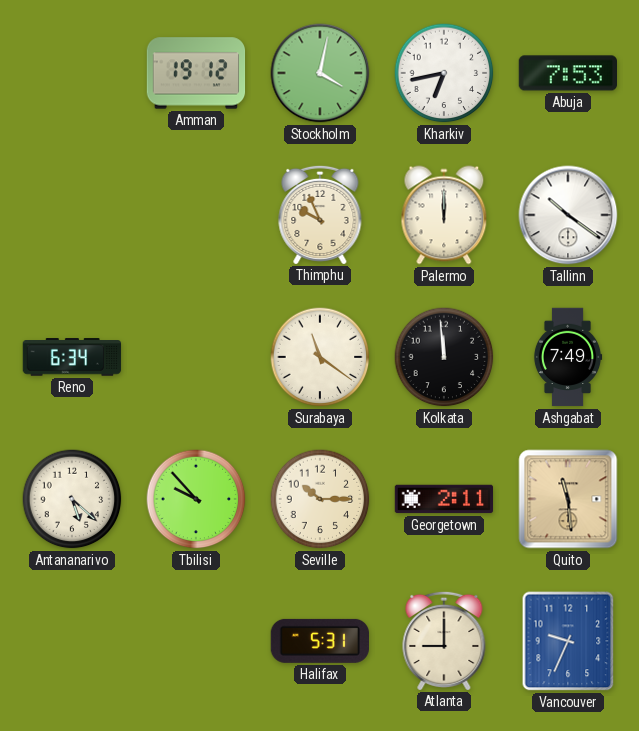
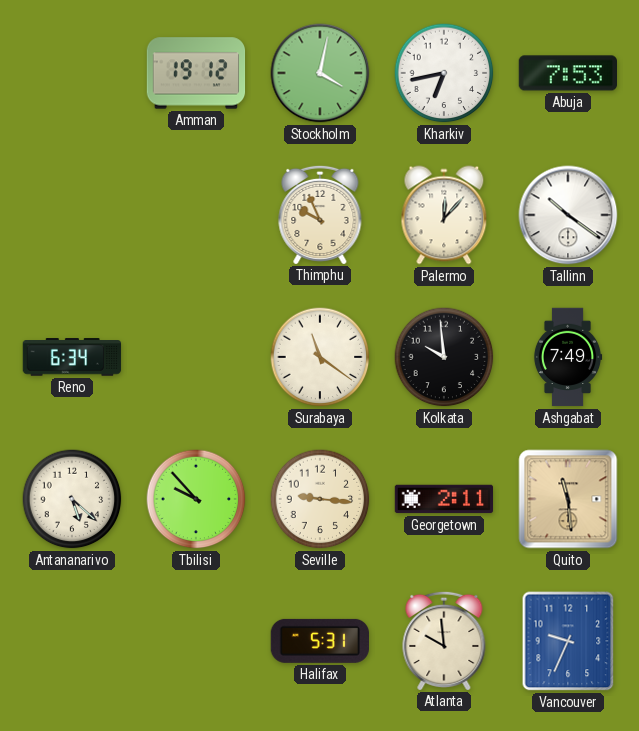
Palermo: 12:00 -> 12:07 (444, 215)
Kolkata: 11:59 -> 9:59 (444, 357)
Seville: 10:15 -> 9:16 (320, 499)
Atlanta: 9:00 -> 9:59 (444, 640)
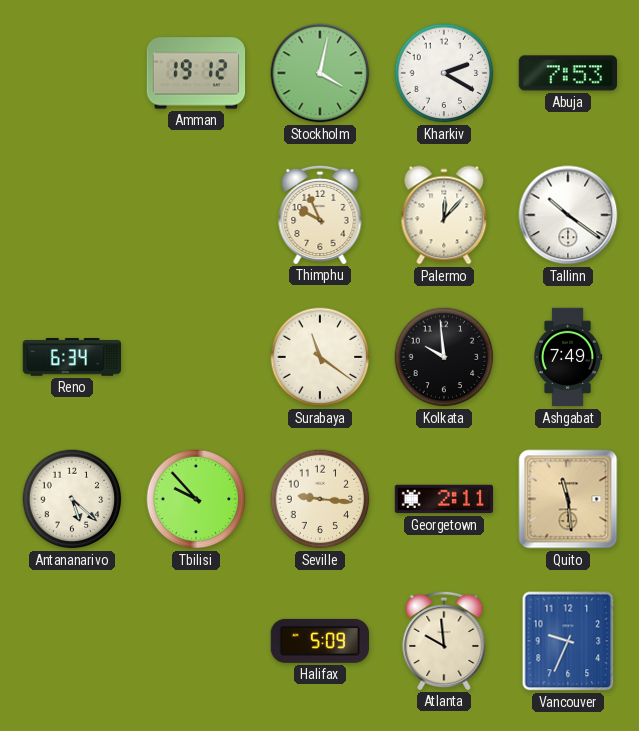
Kharkiv: 6:43 -> 2:20 (444, 73)
Halifax: 5:31 -> 5:09 (319, 641)
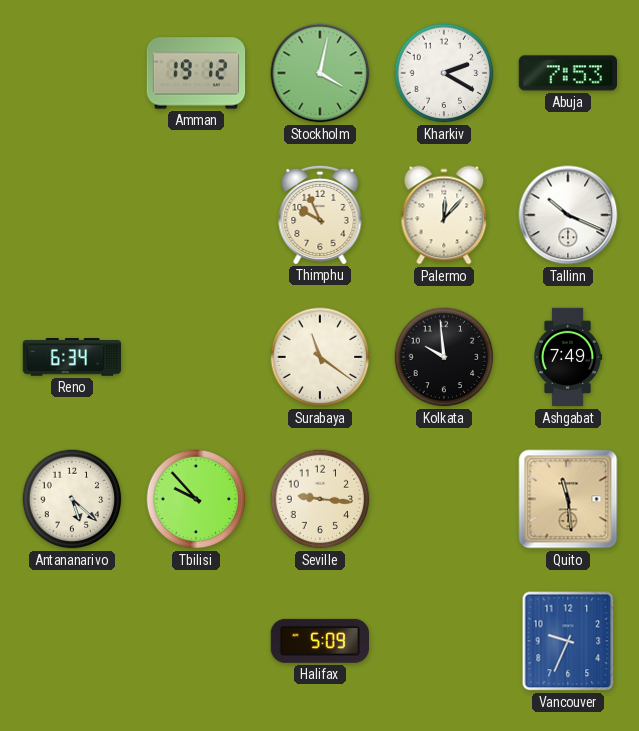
Tallinn: 10:21 -> 10:19 (568, 215)
Georgetown: 2:11 -> none (444, 499)
Atlanta: 9:59 -> none (444, 640)
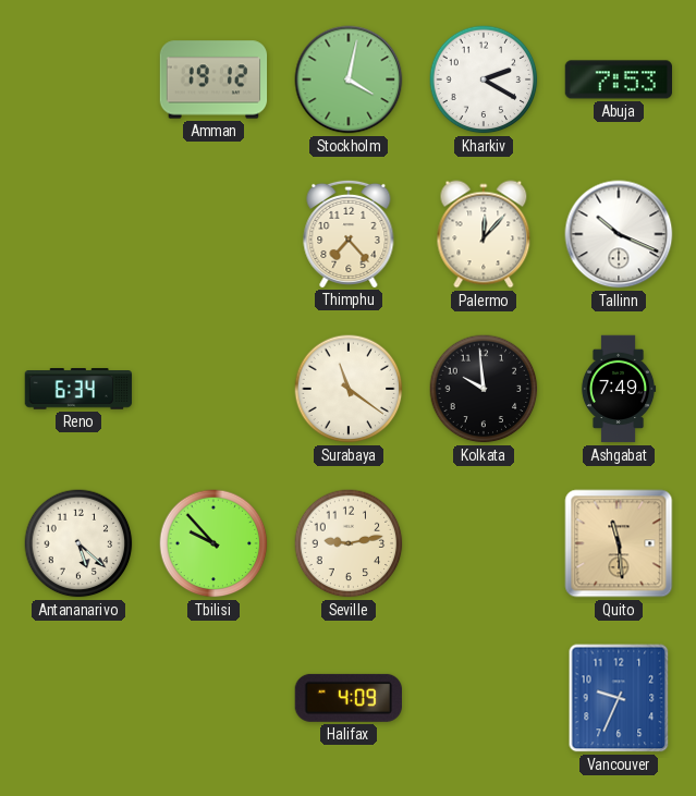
Thimphu: 9:56 -> 7:23 (349, 233)
Seville: 9:16 -> 9:13 (349, 543)
Halifax: 5:09 -> 4:09 (347, 698)
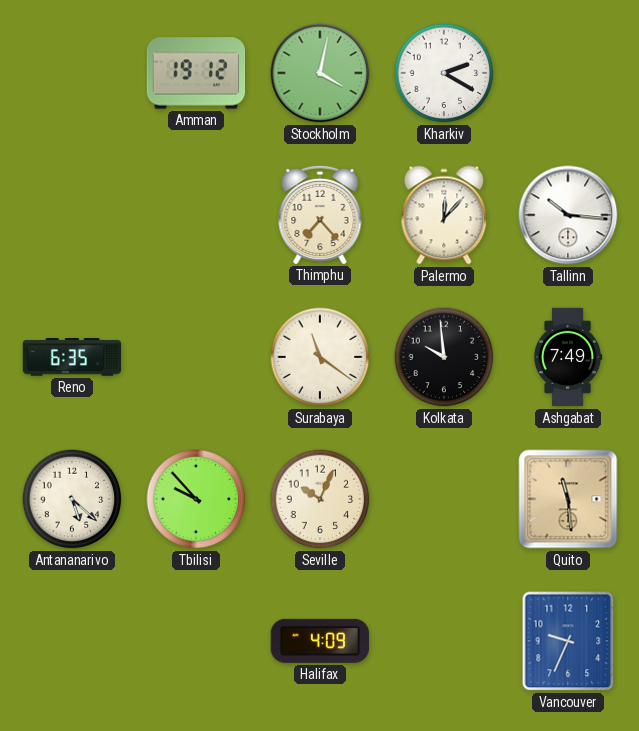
Abuja: 7:53 -> none (618, 79)
Tallinn: 10:19 -> 10:16 (568, 215)
Reno: 6:34 -> 6:35 (72, 357)
Seville: 9:13 -> 10:04 (320, 499)
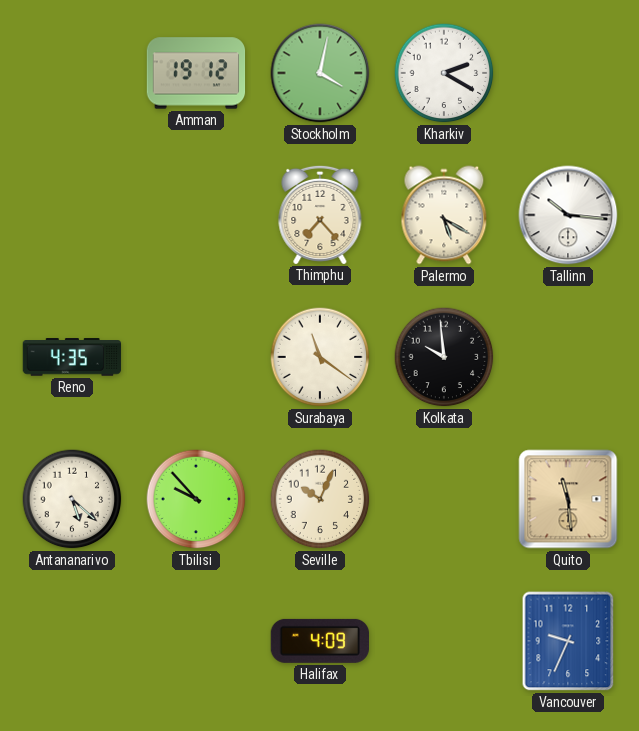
Palermo: 12:07 -> 5:20 (444, 215)
Reno: 6:35 -> 4:35 (72, 357)
Ashgabat: 7:49 -> none (568, 357)
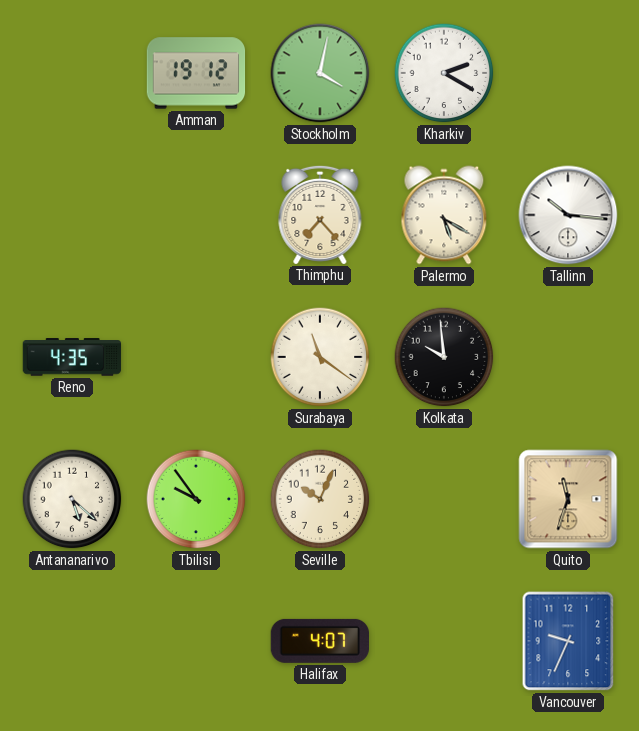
Tbilisi: 9:53 -> 9:54 (196, 499)
Quito: 11:29 -> 11:33 (568, 499)
Halifax: 4:09 -> 4:07 (319, 641)
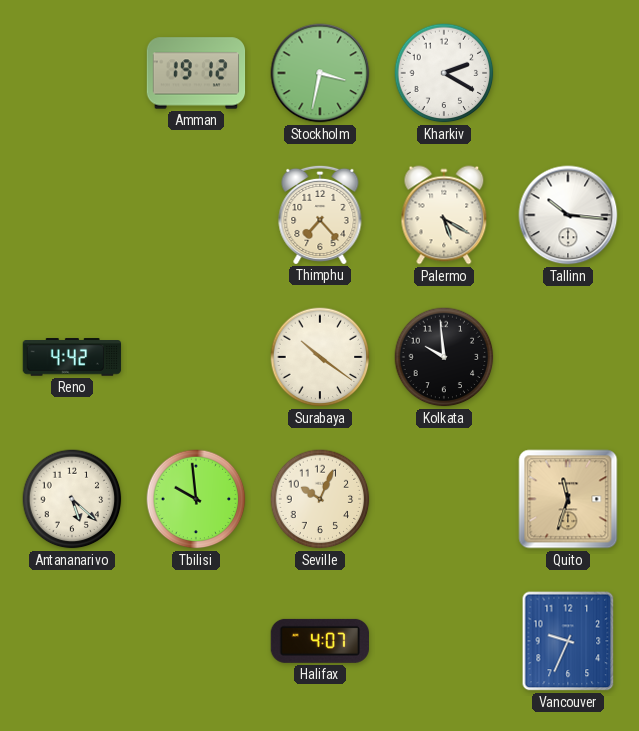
Stockholm: 4:02 -> 3:32 (320, 73)
Reno: 4:35 -> 4:42 (72, 357)
Surabaya: 11:21 -> 10:21 (320, 357)
Tbilisi: 9:54 -> 9:59 (196, 499)
